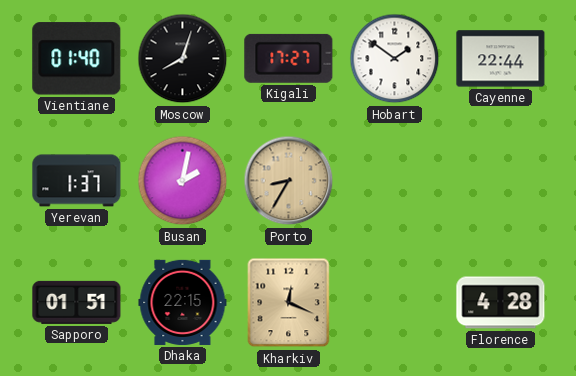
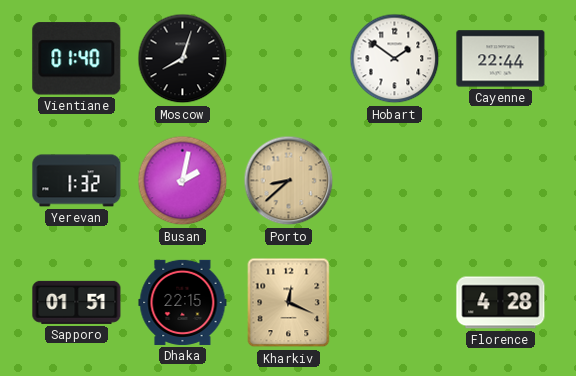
Kigali: 17:27 -> none (289, 58)
Yerevan: 1:37 -> 1:32 (77, 181)
Porto: 8:35 -> 8:38 (289, 181)
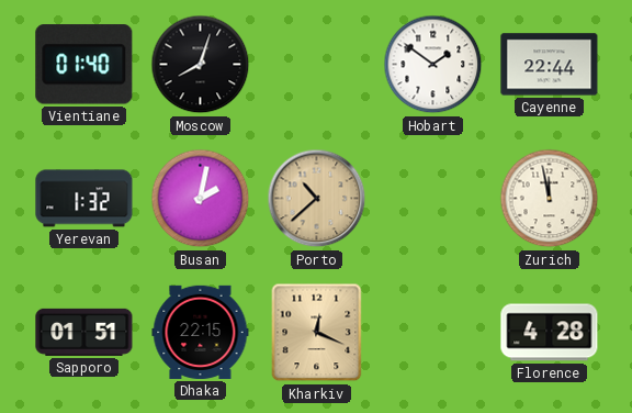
Porto: 8:38 -> 10:38 (317, 199)
Zurich: none -> 11:58 (550, 199)
